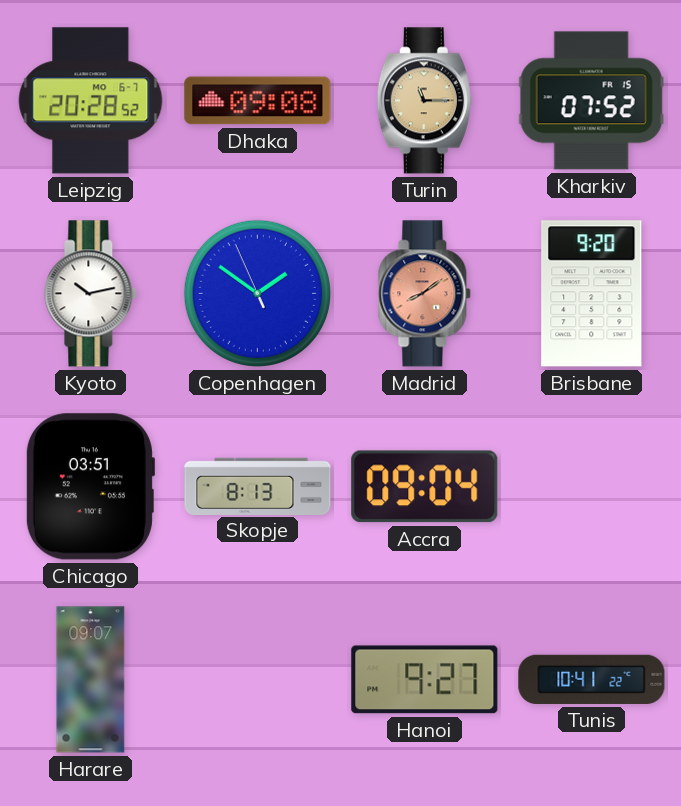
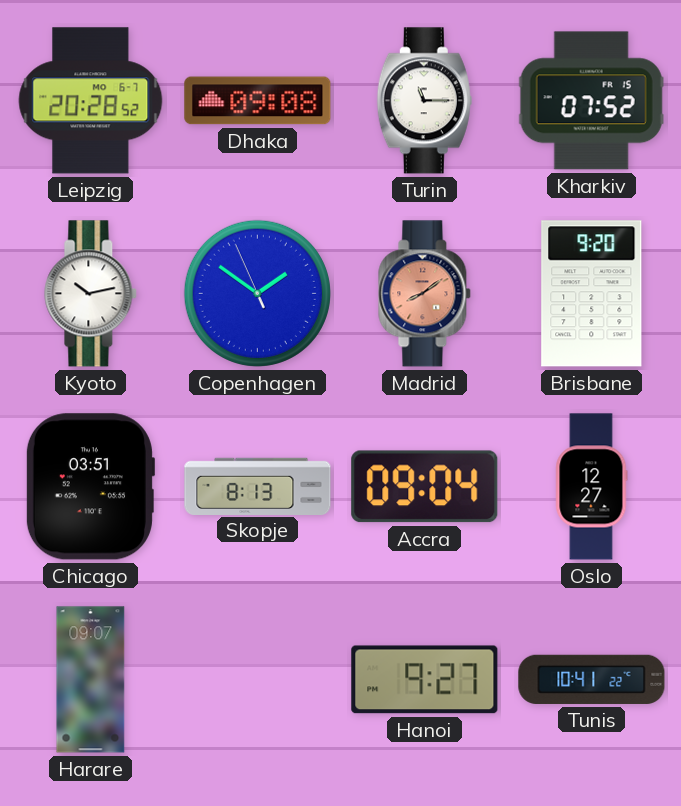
Turin dial: champagne -> white (424, 101)
Oslo: none -> 12:27 (592, 487)
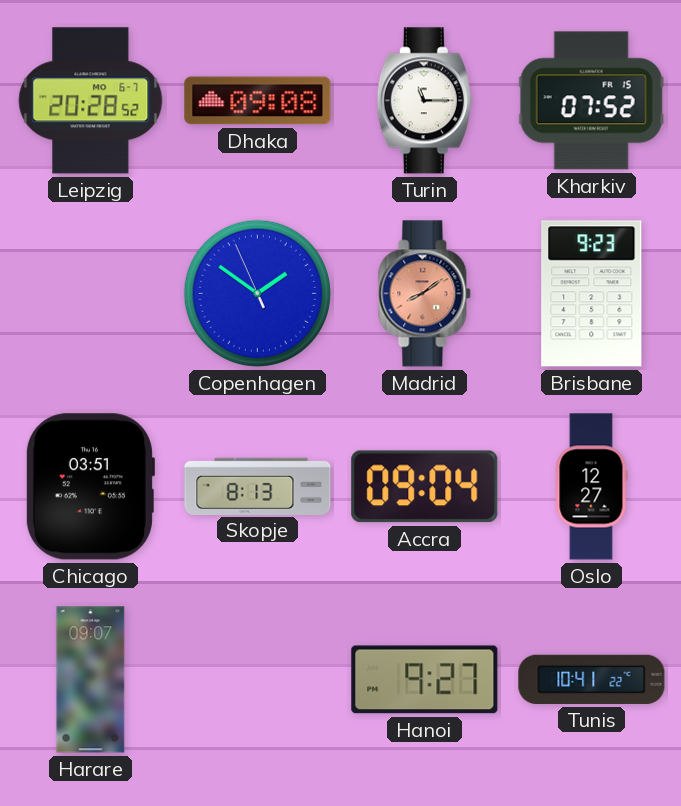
Kyoto: 10:13 -> none (91, 294)
Brisbane: 9:20 -> 9:23 (592, 294)
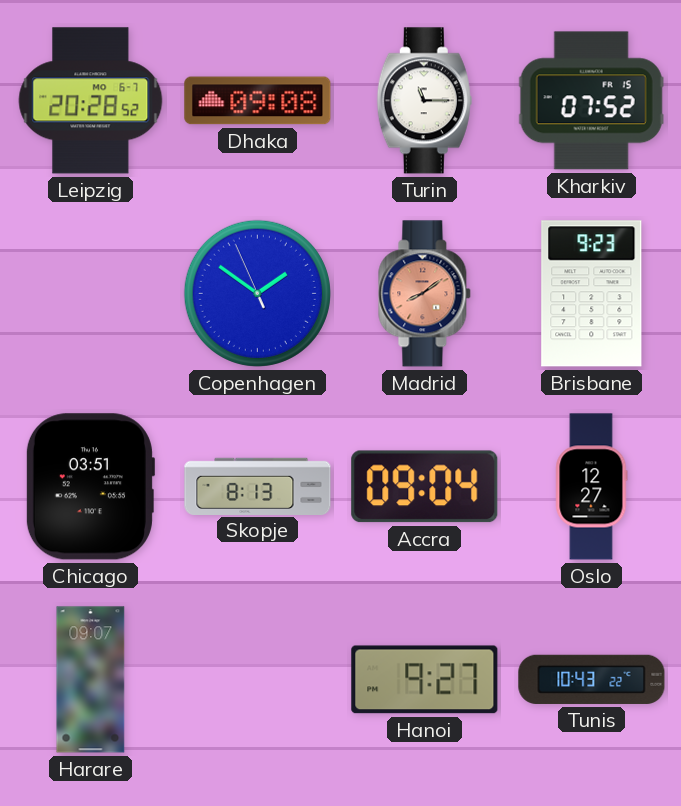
Tunis: 10:41 -> 10:43 (592, 679)
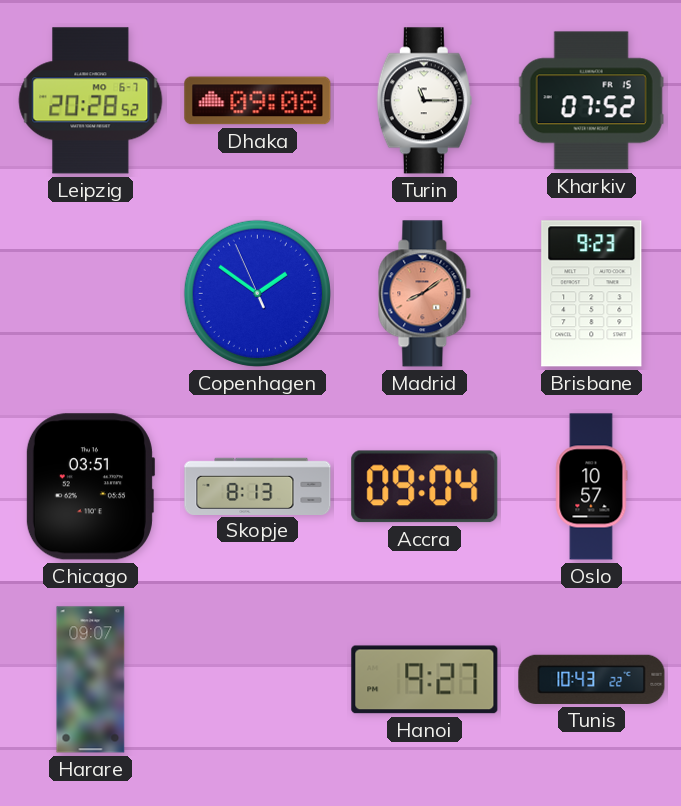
Oslo: 12:27 -> 10:57 (592, 487)
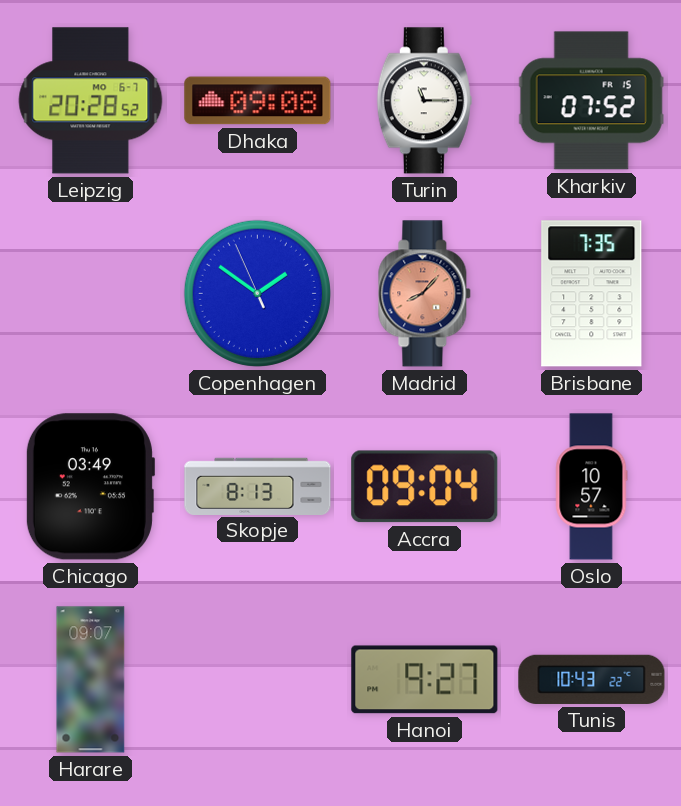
Madrid: 8:09 -> 8:07 (425, 294)
Brisbane: 9:23 -> 7:35 (592, 294)
Chicago: 03:51 -> 03:49 (90, 487)
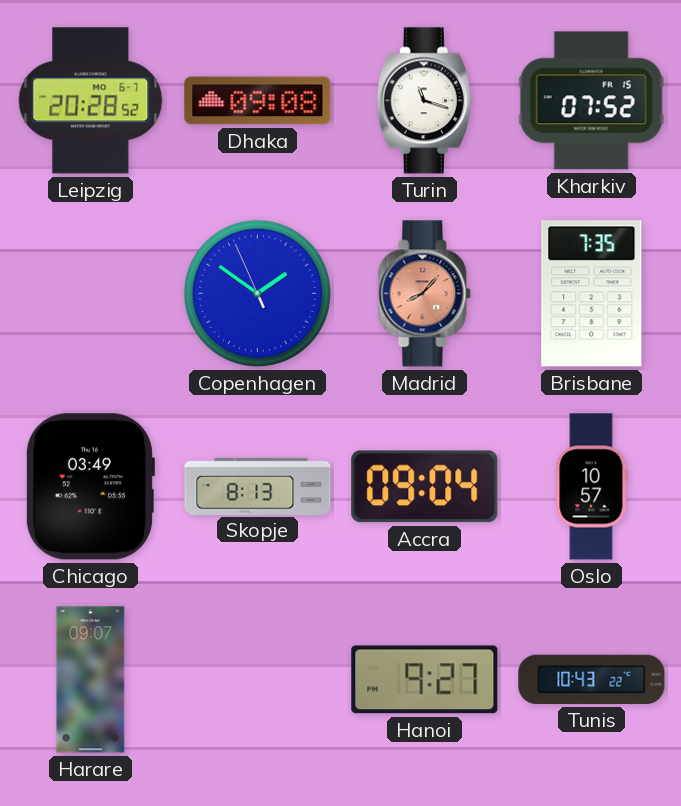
Turin: 11:15 -> 11:18 (424, 101)
